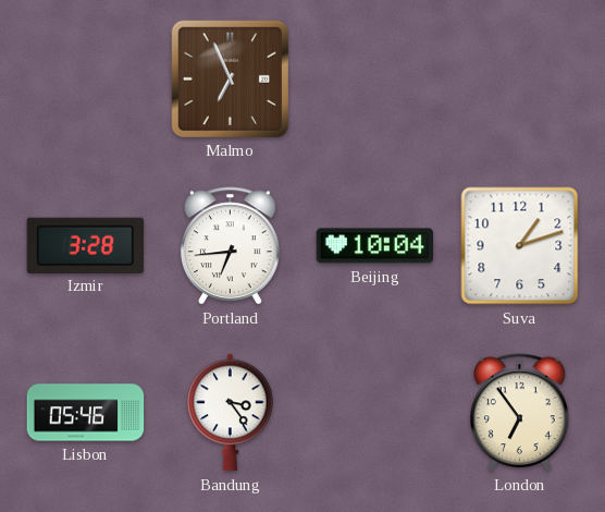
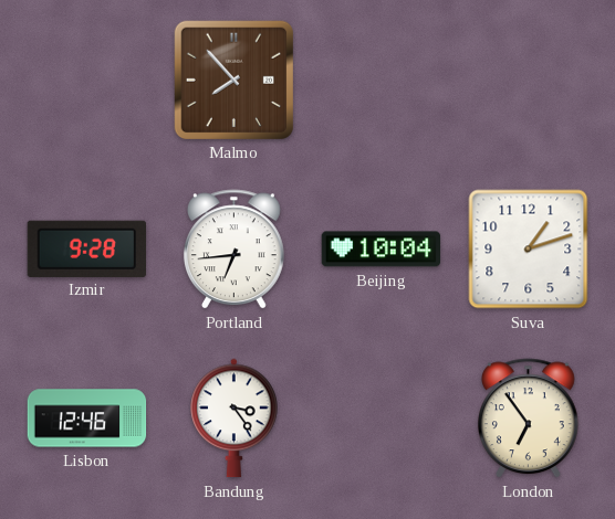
Malmo: 6:56 -> 7:53 (233, 80)
Izmir: 3:28 -> 9:28 (86, 248)
Lisbon: 05:46 -> 12:46 (87, 419)
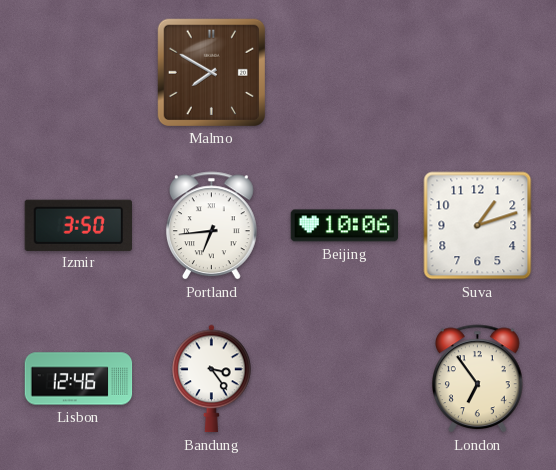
Malmo: 7:53 -> 7:50 (211, 72)
Izmir: 9:28 -> 3:50 (78, 225)
Beijing: 10:04 -> 10:06 (345, 226)
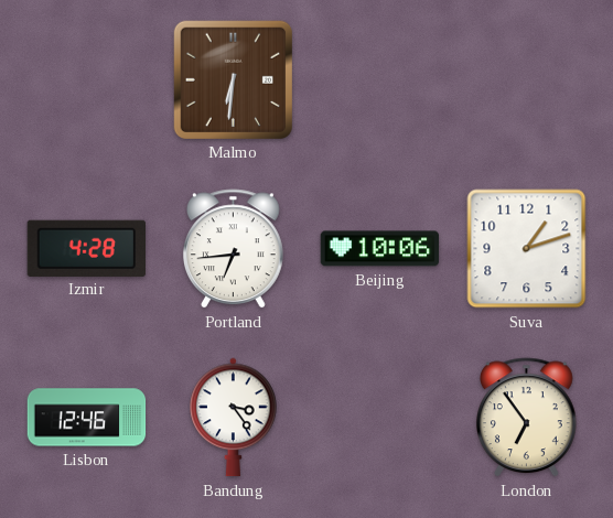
Malmo: 7:50 -> 6:31 (233, 79)
Izmir: 3:50 -> 4:28 (86, 248)
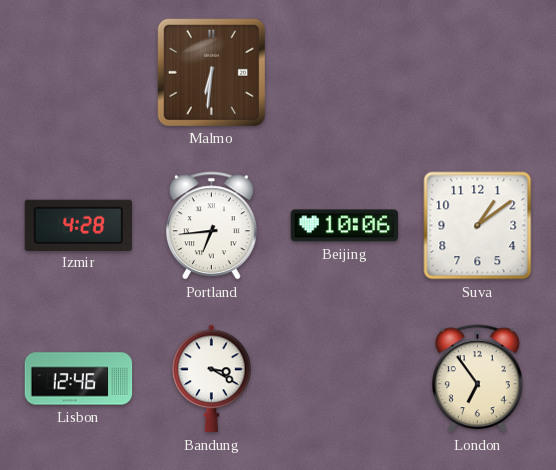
Suva: 1:12 -> 1:09 (478, 226)
Bandung: 3:24 -> 3:20 (212, 379)
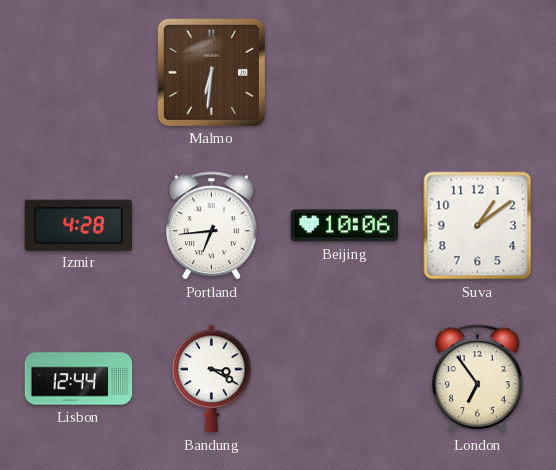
Lisbon: 12:46 -> 12:44 (79, 379)
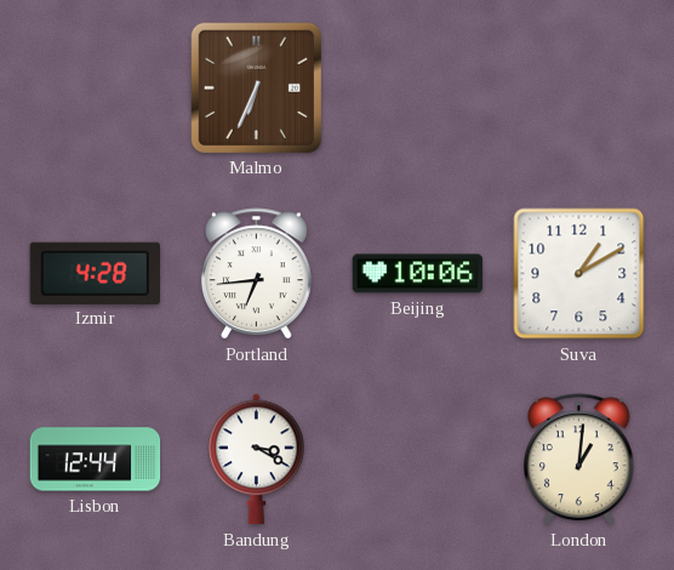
Malmo: 6:31 -> 6:34 (256, 87)
Suva: 1:09 -> 1:10 (579, 274)
London: 6:54 -> 1:01 (578, 460)
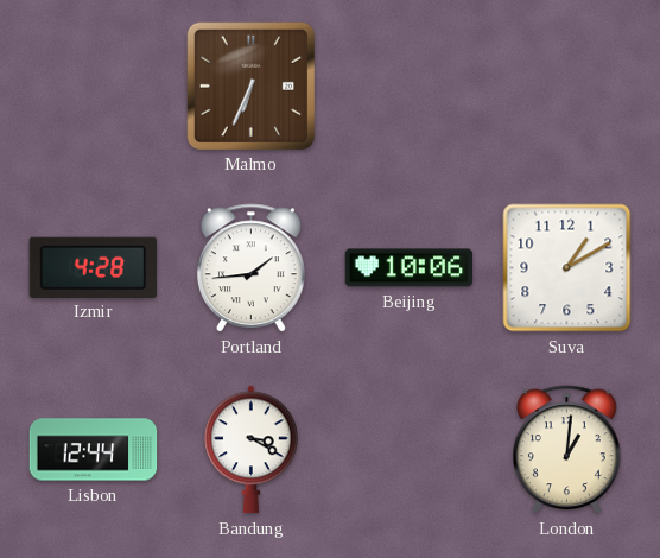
Portland: 6:44 -> 1:44 (250, 268)
